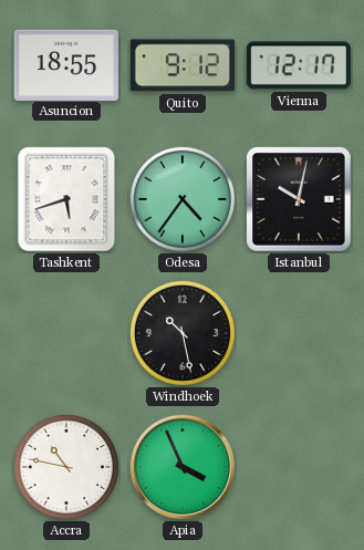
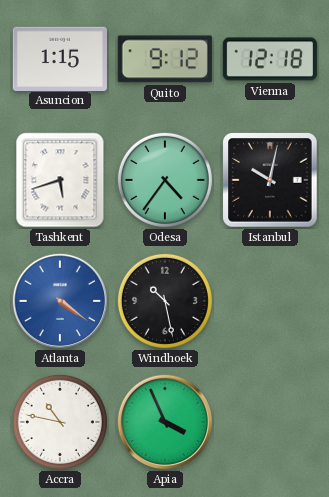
Asuncion: 18:55 -> 1:15 (60, 58)
Vienna: 12:17 -> 12:18 (270, 59)
Atlanta: none -> 4:21 (60, 301)
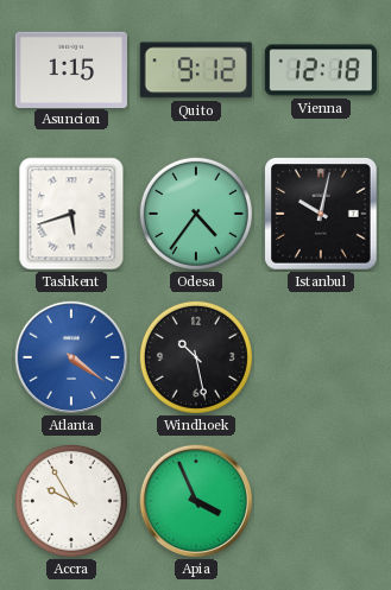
Accra: 10:47 -> 9:55 (71, 501)
